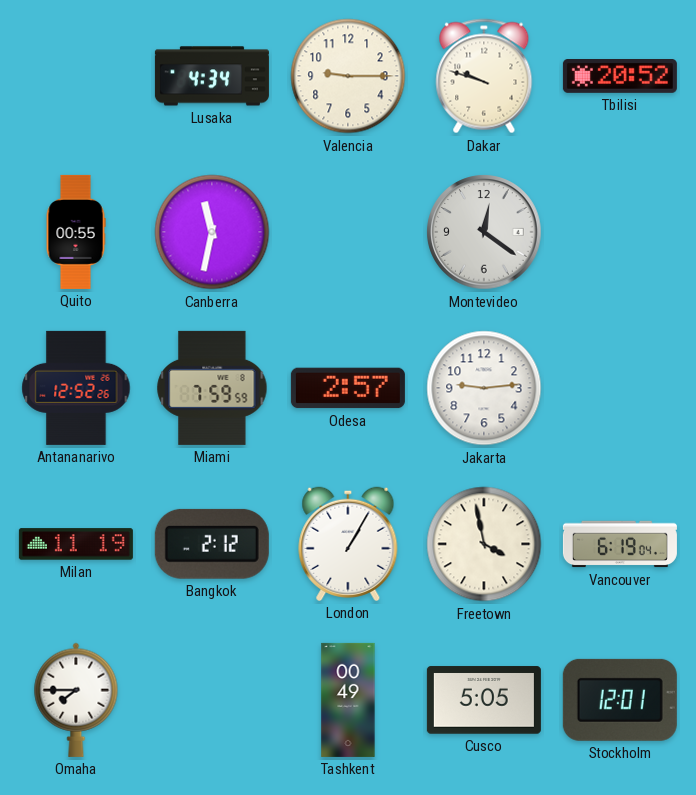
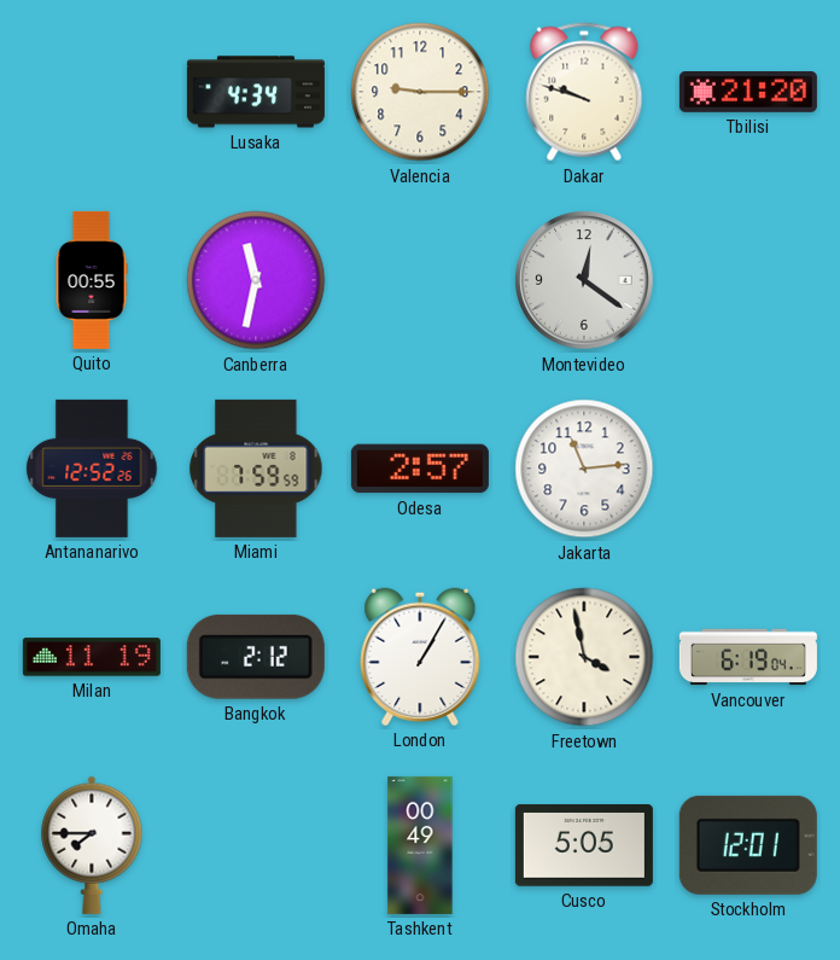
Tbilisi: 20:52 -> 21:20 (748, 93)
Jakarta: 9:14 -> 11:14 (584, 469)
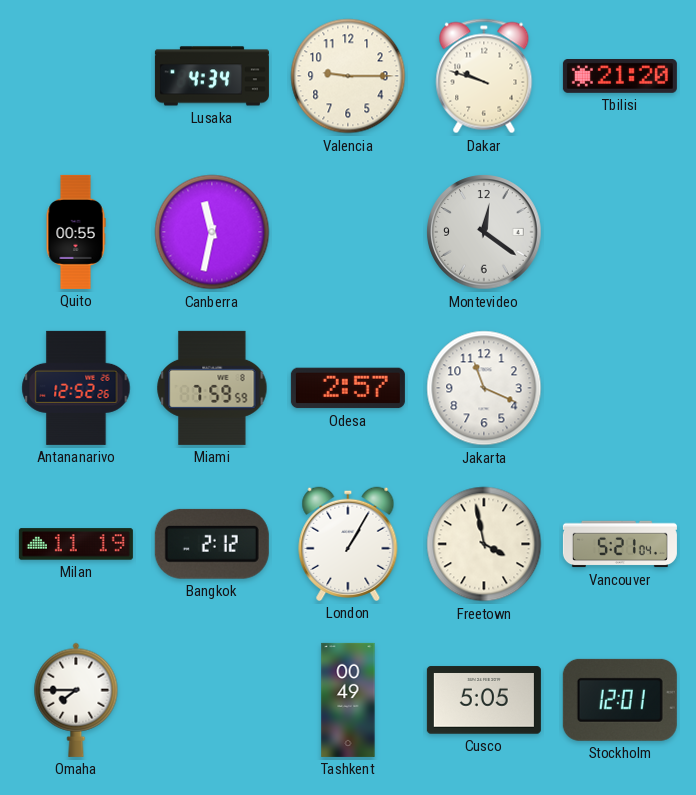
Jakarta: 11:14 -> 11:19 (484, 388)
Vancouver: 6:19 -> 5:21 (620, 544)
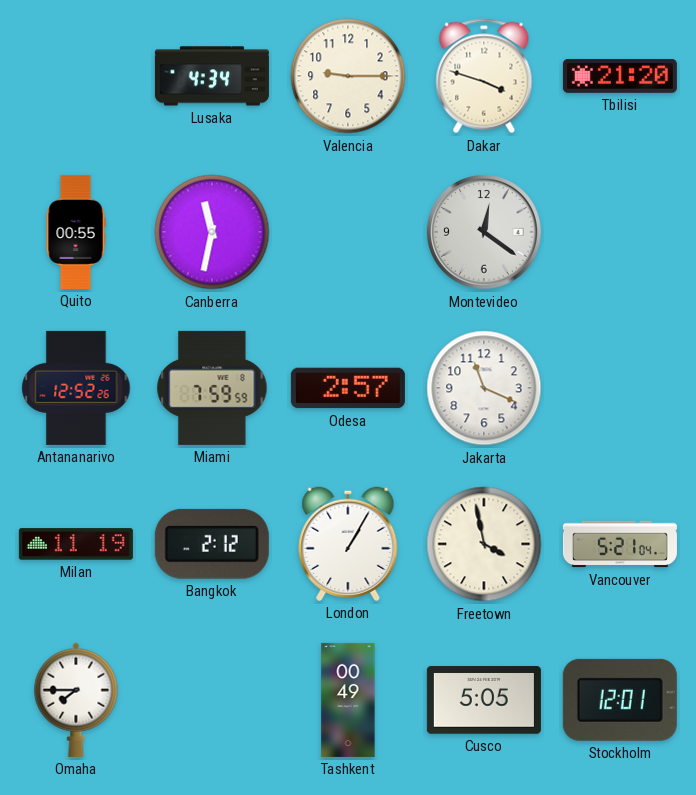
Dakar: 9:48 -> 3:48 (484, 76)
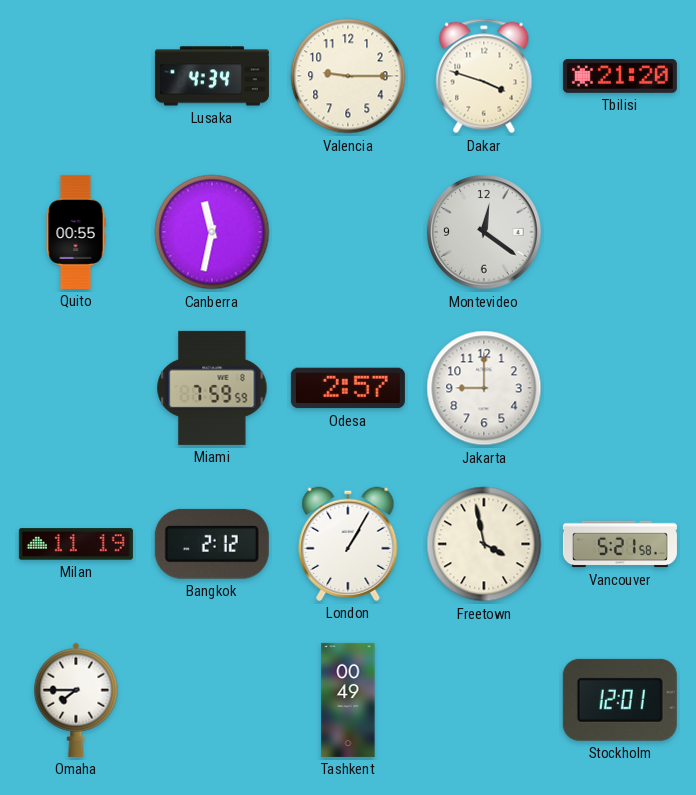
Antananarivo: 12:52 -> none (76, 388)
Jakarta: 11:19 -> 9:00 (484, 388)
Vancouver: 5:21:04 -> 5:21:58 (620, 544)
Cusco: 5:05 -> none (484, 700)
